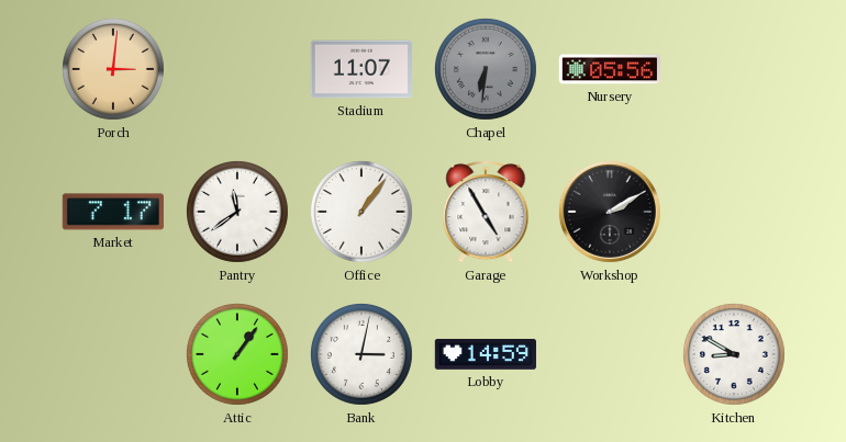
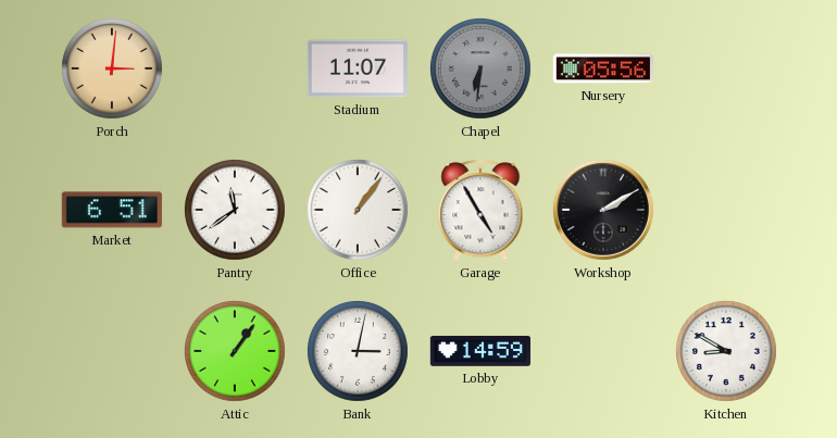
Market: 7:17 -> 6:51 (112, 210)
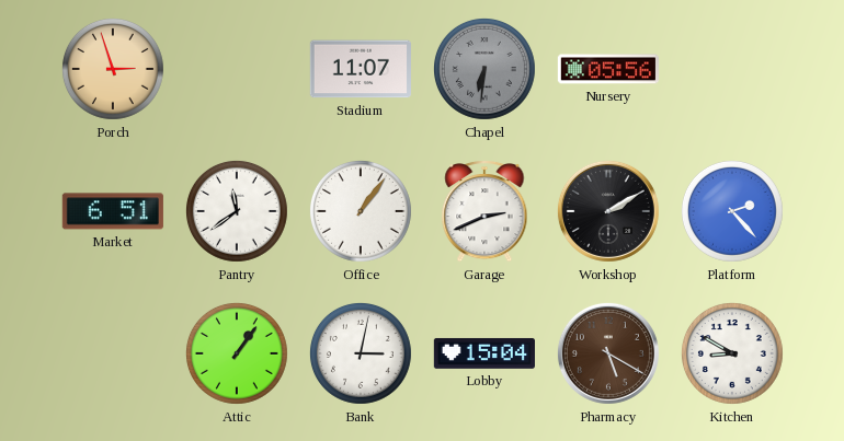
Porch: 3:01 -> 2:57 (113, 69)
Garage: 4:55 -> 2:41 (484, 211)
Platform: none -> 2:23 (732, 211)
Lobby: 14:59 -> 15:04 (484, 353)
Pharmacy: none -> 5:20 (608, 353)
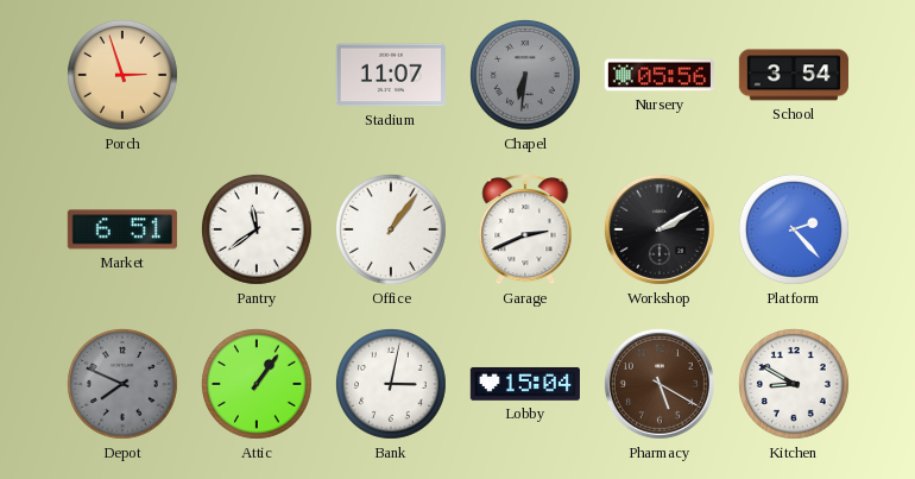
School: none -> 3:54 (794, 75)
Depot: none -> 7:49 (122, 384)
